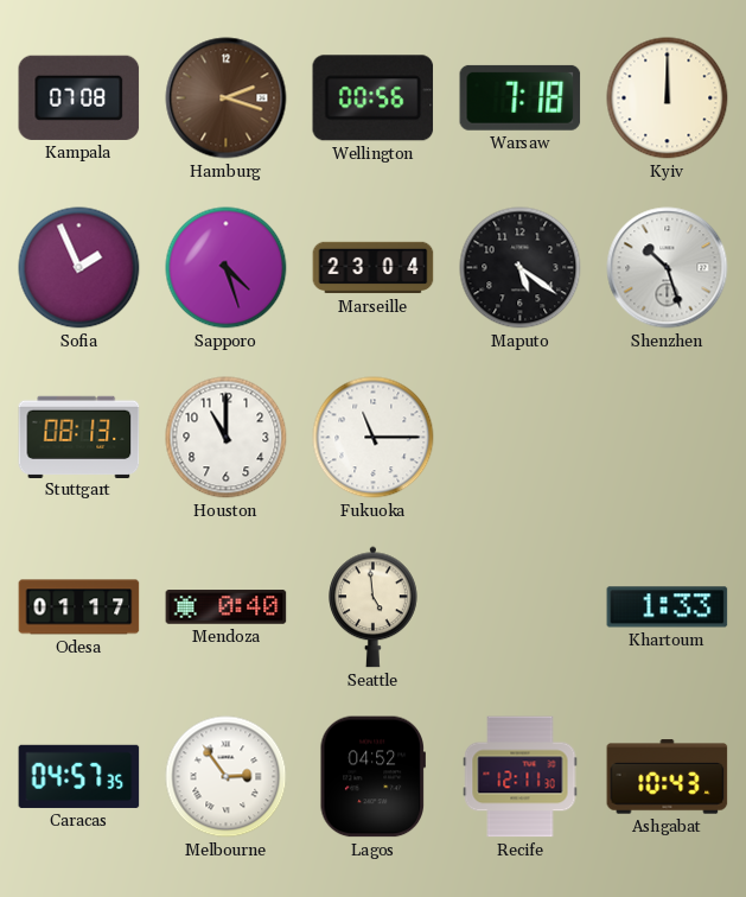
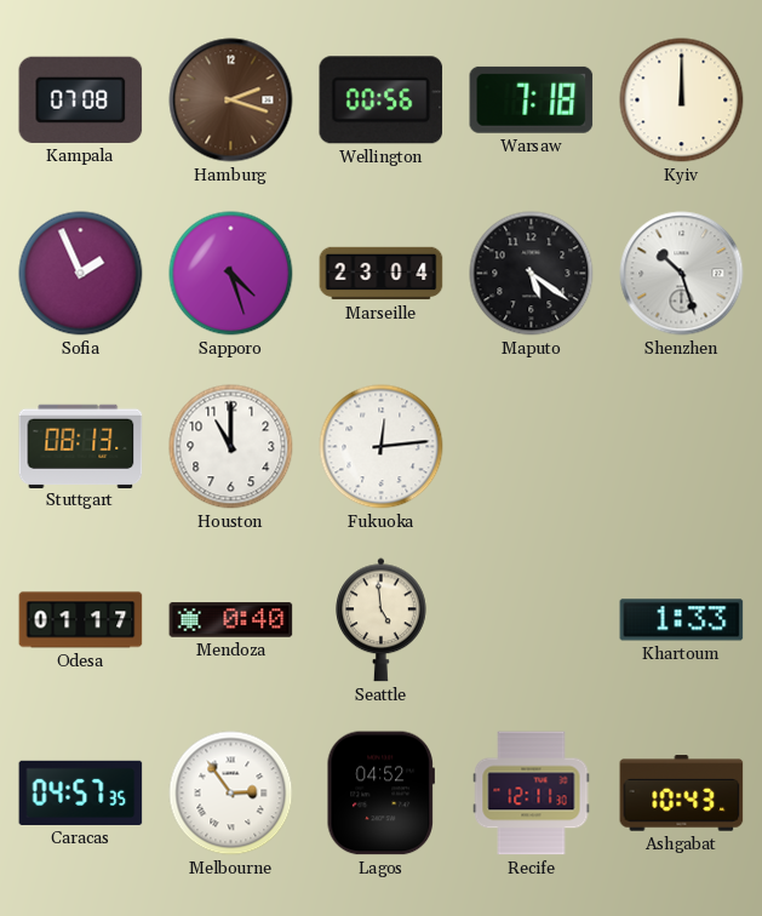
Fukuoka: 11:15 -> 12:14 (382, 447)
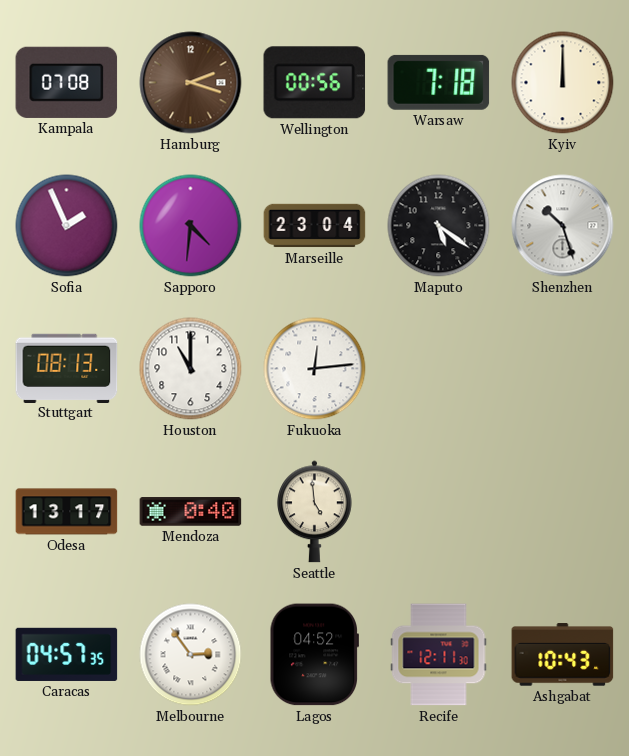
Sapporo: 4:27 -> 4:31 (191, 226)
Odesa: 01:17 -> 13:17 (67, 512)
Khartoum: 1:33 -> none (682, 620)
